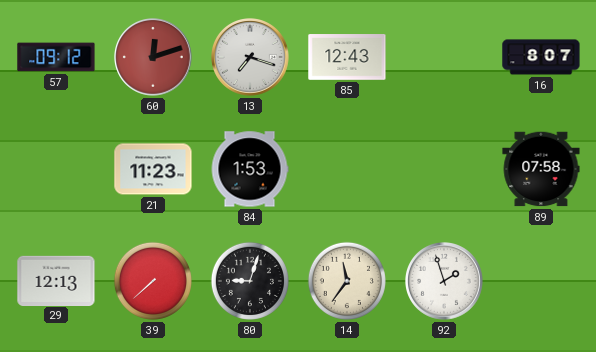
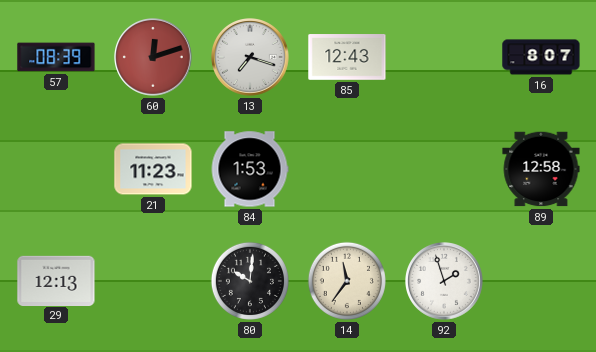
57: 09:12 -> 08:39 (56, 57)
89: 07:58 -> 12:58 (541, 169)
39: 7:38 -> none (153, 281)
80: 9:03 -> 10:01 (250, 281)
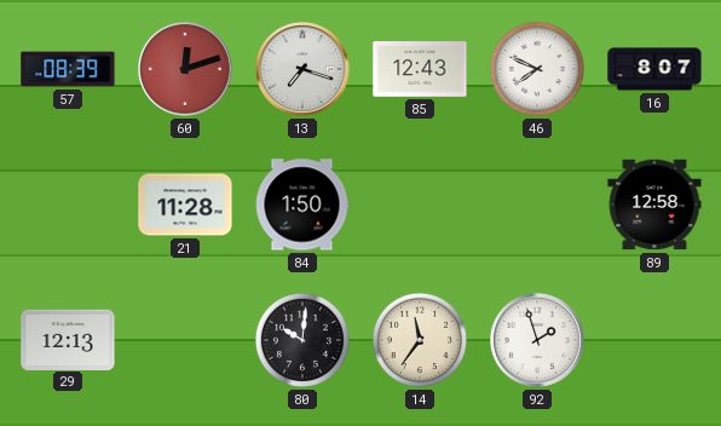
46: none -> 7:49 (537, 69)
21: 11:23 -> 11:28 (185, 205)
84: 1:53 -> 1:50 (302, 205)
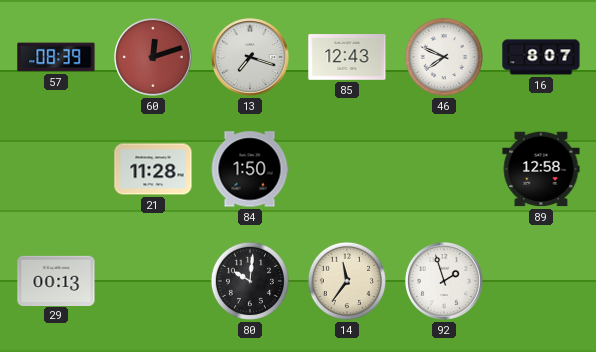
29: 12:13 -> 00:13 (56, 280)
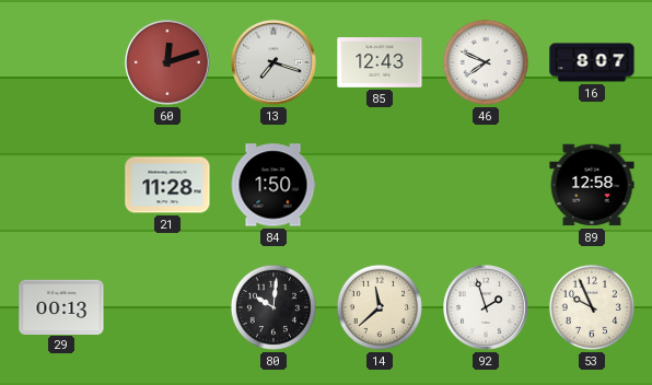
57: 08:39 -> none (56, 57)
14: 11:36 -> 11:38 (380, 307)
53: none -> 9:56 (592, 307)
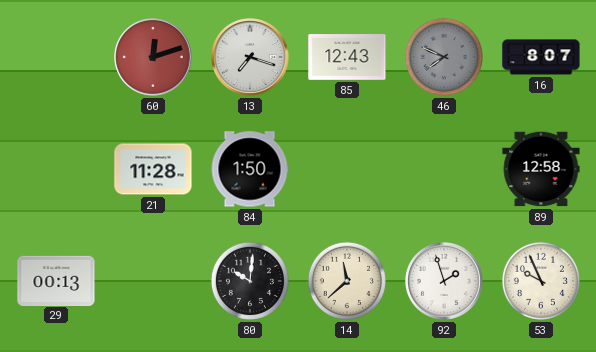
46 dial: white -> grey (444, 57)
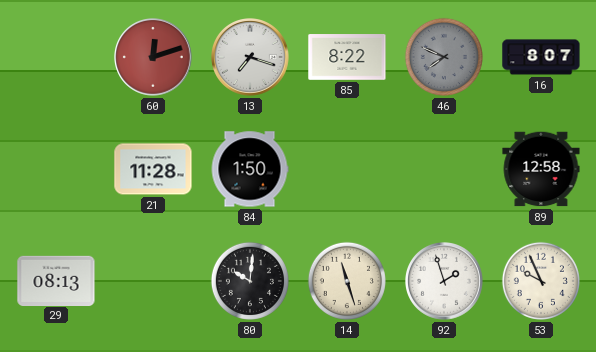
85: 12:43 -> 8:22 (347, 57)
29: 00:13 -> 08:13 (56, 280)
14: 11:38 -> 11:27 (347, 281)
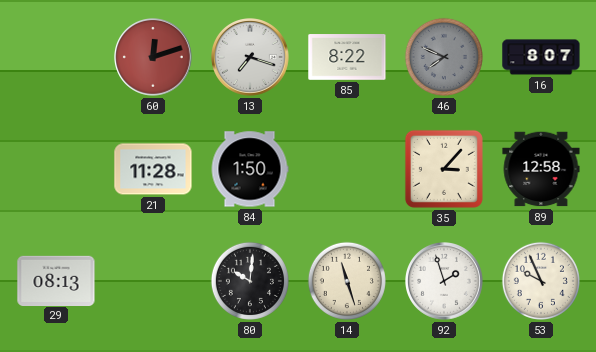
35: none -> 3:07 (444, 169)
